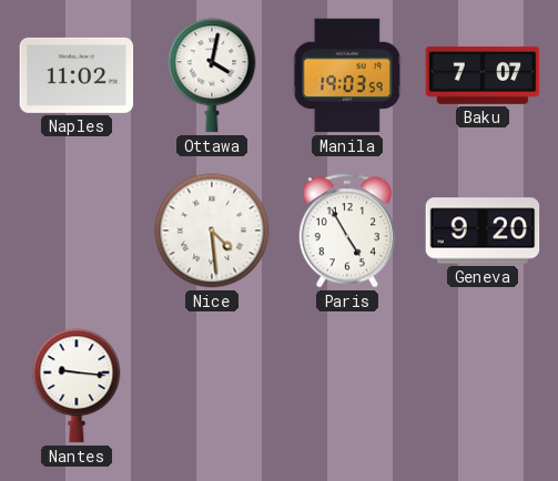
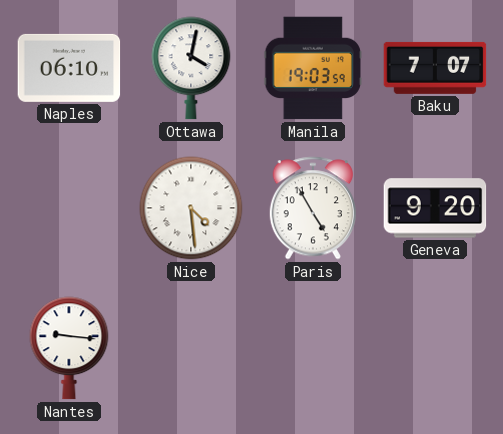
Naples: 11:02 -> 06:10 (69, 68)
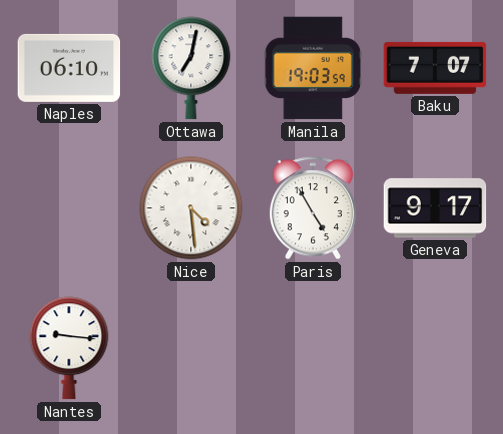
Ottawa: 4:02 -> 7:02 (191, 68)
Geneva: 9:20 -> 9:17 (435, 208)
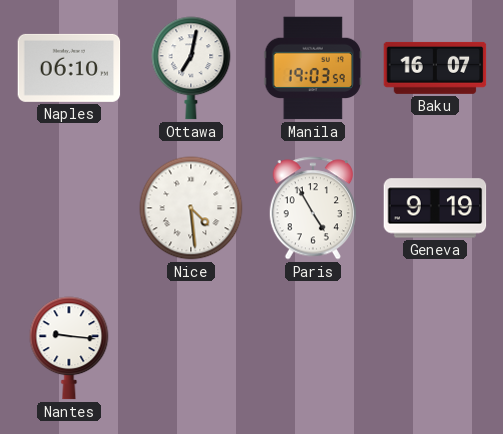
Baku: 7:07 -> 16:07 (435, 68)
Geneva: 9:17 -> 9:19 (435, 208)
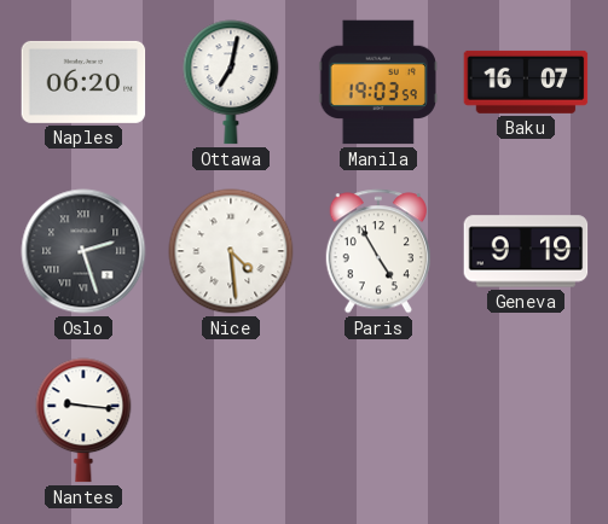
Naples: 06:10 -> 06:20 (83, 82)
Oslo: none -> 2:27 (83, 251)
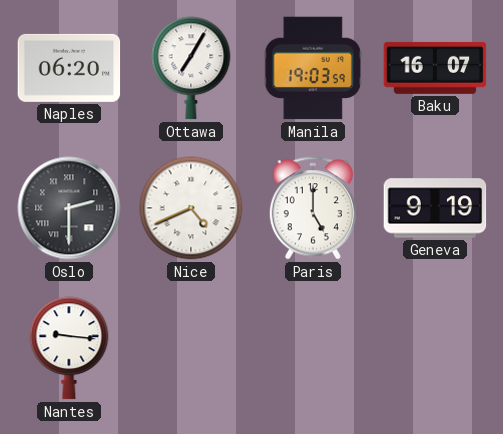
Ottawa: 7:02 -> 7:05 (191, 68)
Oslo: 2:27 -> 2:30 (69, 208)
Nice: 4:29 -> 4:41 (191, 208)
Paris: 4:55 -> 5:00 (312, 208)
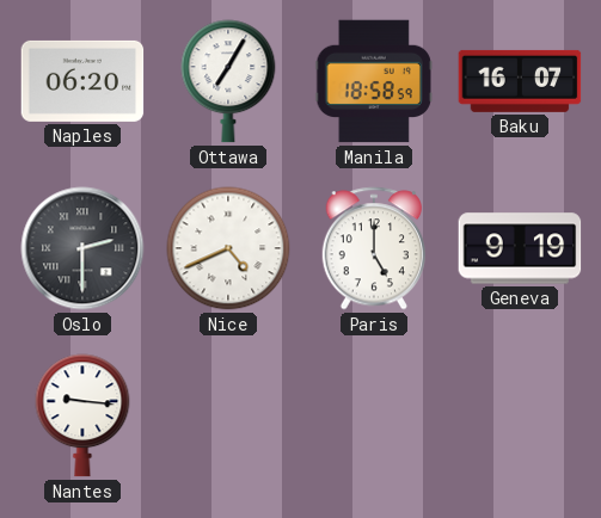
Manila: 19:03 -> 18:58 (374, 81)
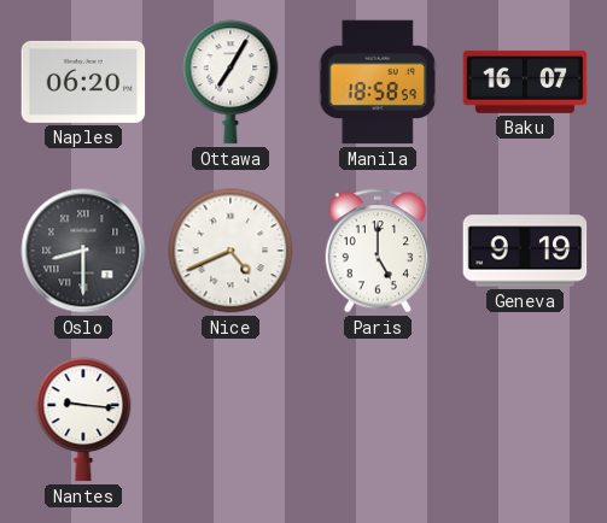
Oslo: 2:30 -> 8:30 (83, 251)
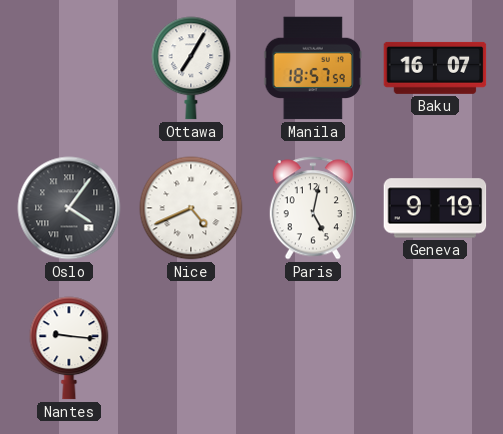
Naples: 06:20 -> none (83, 82)
Manila: 18:58 -> 18:57 (313, 68)
Oslo: 8:30 -> 4:06 (69, 208)
Paris: 5:00 -> 5:02 (312, 208)
